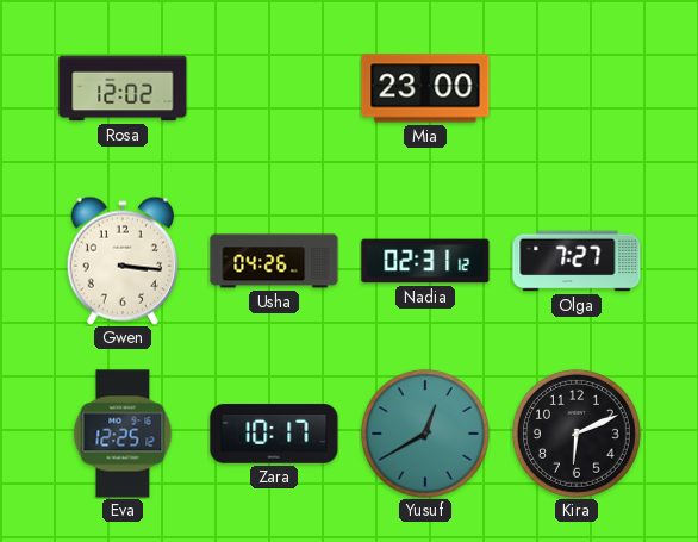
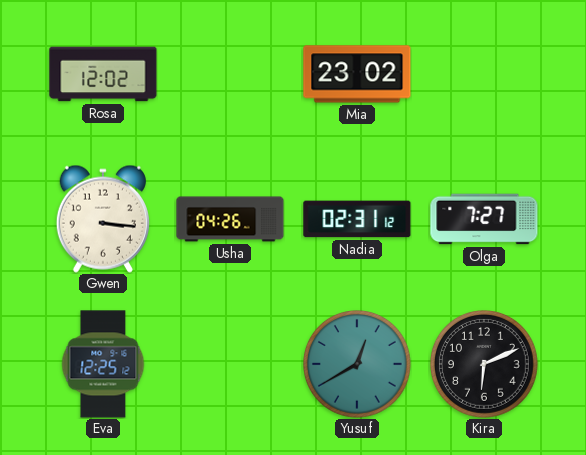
Mia: 23:00 -> 23:02 (357, 74)
Zara: 10:17 -> none (274, 434)
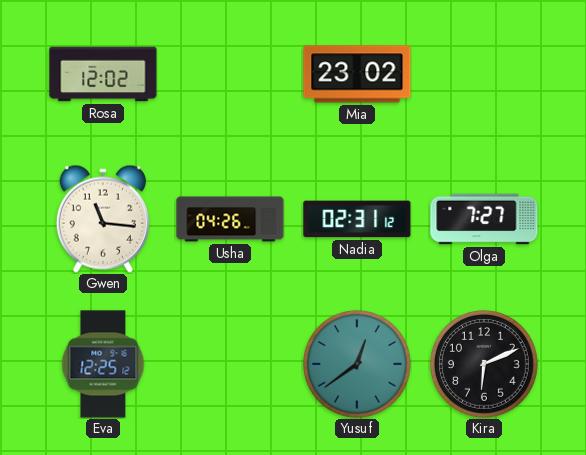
Gwen: 3:16 -> 11:16 (103, 219)
Yusuf: 12:40 -> 12:39 (358, 365)
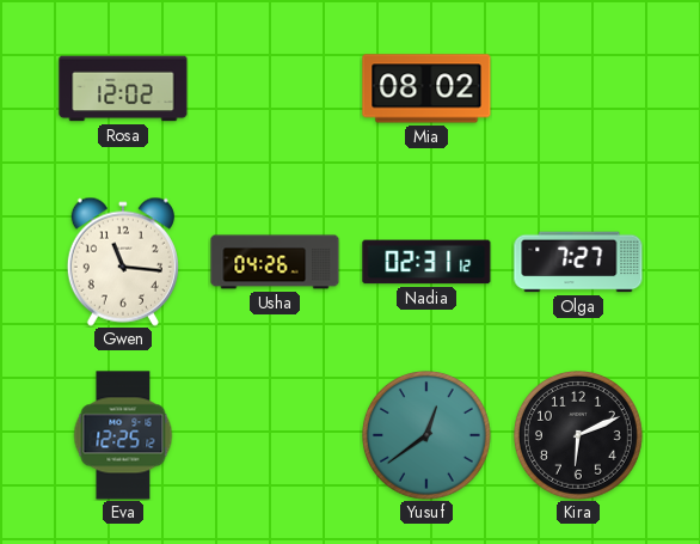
Mia: 23:02 -> 08:02 (426, 88)
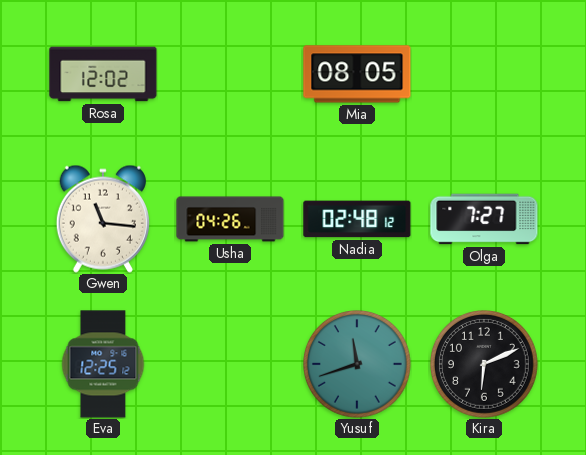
Mia: 08:02 -> 08:05 (357, 74)
Nadia: 02:31 -> 02:48 (357, 219)
Yusuf: 12:39 -> 11:42 (358, 365)
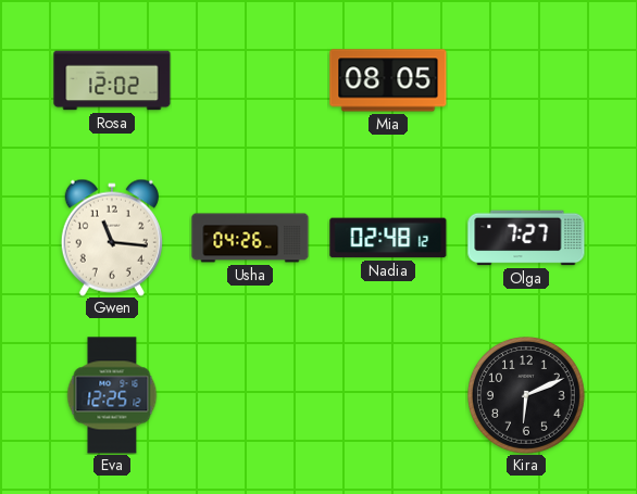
Yusuf: 11:42 -> none (358, 365)
